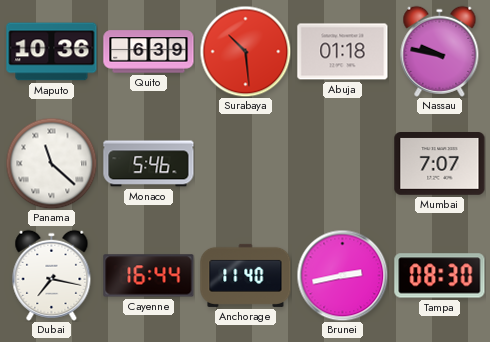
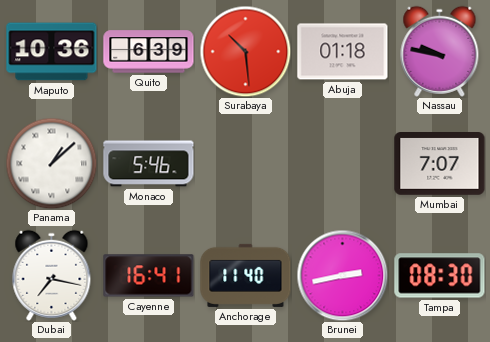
Panama: 11:22 -> 1:08 (51, 163)
Cayenne: 16:44 -> 16:41 (149, 276)
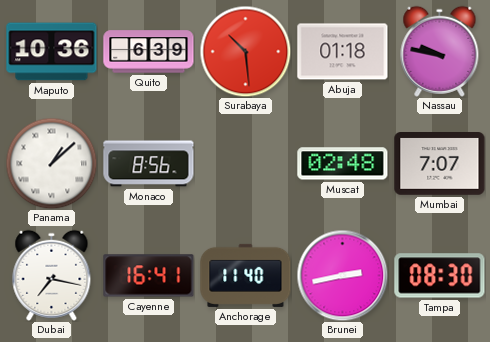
Monaco: 5:46 -> 8:56 (149, 164)
Muscat: none -> 02:48 (343, 164)
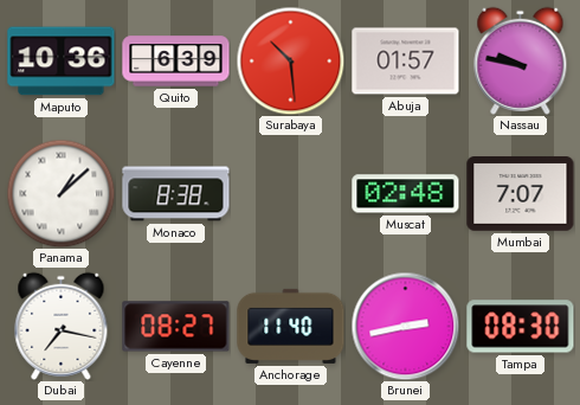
Abuja: 01:18 -> 01:57 (406, 62)
Monaco: 8:56 -> 8:38 (176, 194)
Cayenne: 16:41 -> 08:27 (176, 327)
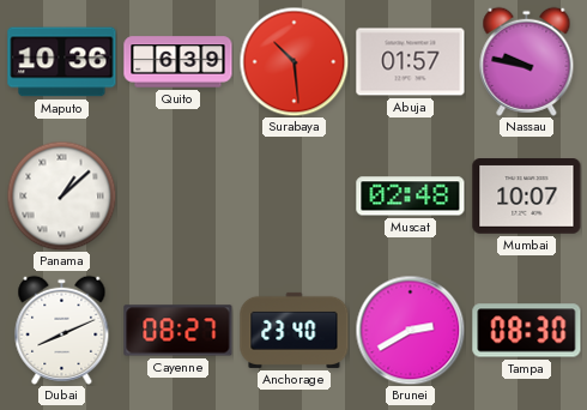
Monaco: 8:38 -> none (176, 194)
Mumbai: 7:07 -> 10:07 (527, 197)
Dubai: 7:17 -> 8:11 (62, 330)
Anchorage: 11:40 -> 23:40 (295, 330)
Brunei: 2:43 -> 2:40 (410, 330)
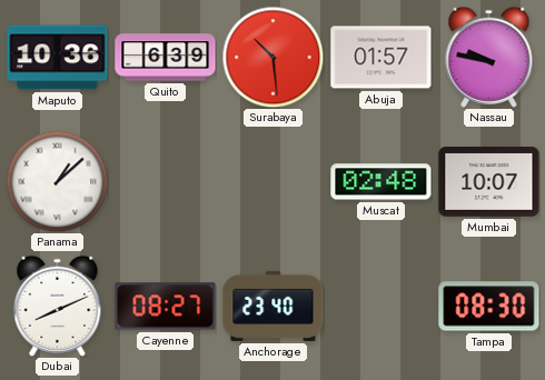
Brunei: 2:40 -> none (410, 330)
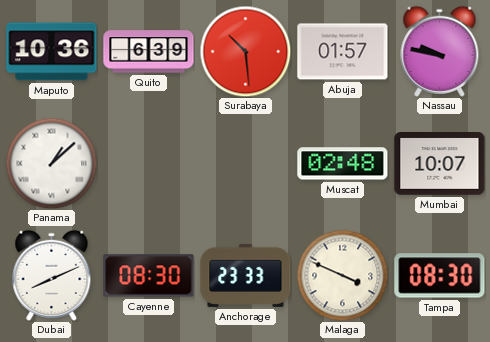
Cayenne: 08:27 -> 08:30 (149, 276)
Anchorage: 23:40 -> 23:33 (246, 275)
Malaga: none -> 3:49 (342, 275)
